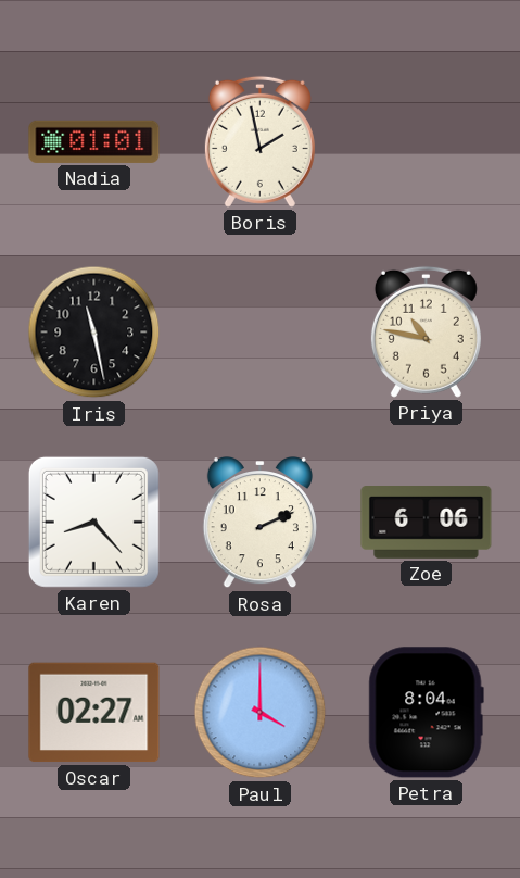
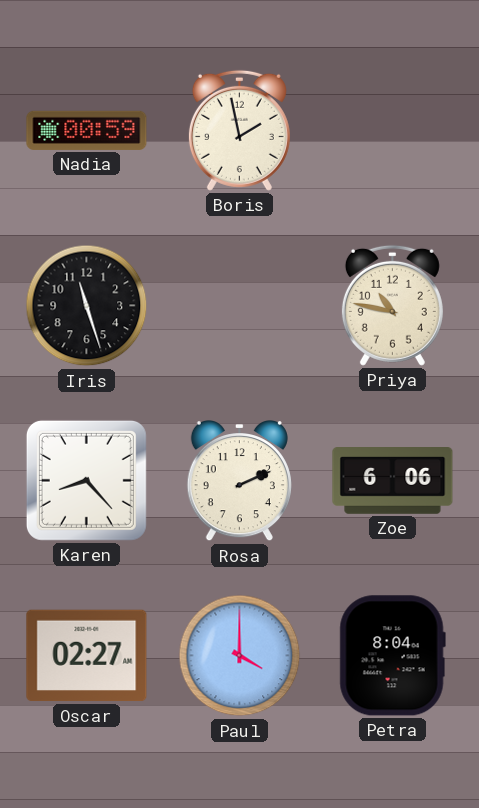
Nadia: 01:01 -> 00:59 (87, 130)
Iris: 11:28 -> 11:27 (87, 306)
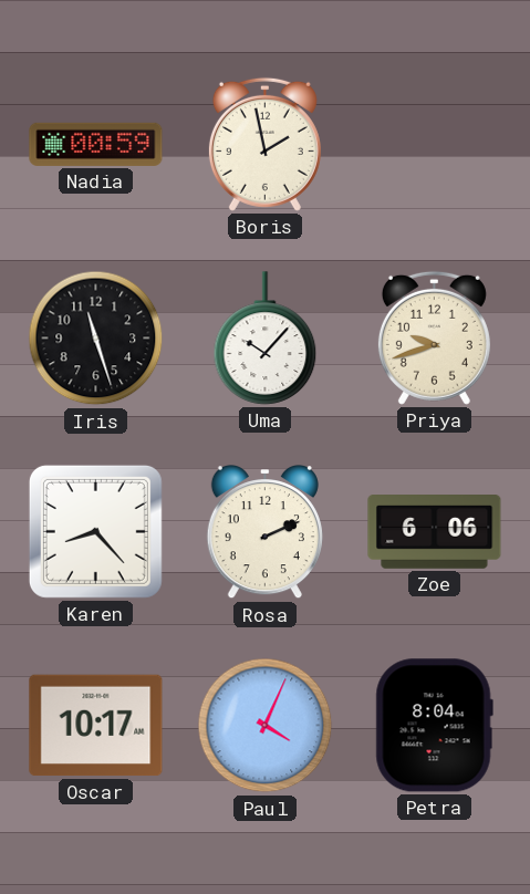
Uma: none -> 10:07 (266, 339)
Priya: 10:47 -> 9:42 (434, 337)
Oscar: 02:27 -> 10:17 (96, 726)
Paul: 4:00 -> 4:04 (266, 726)
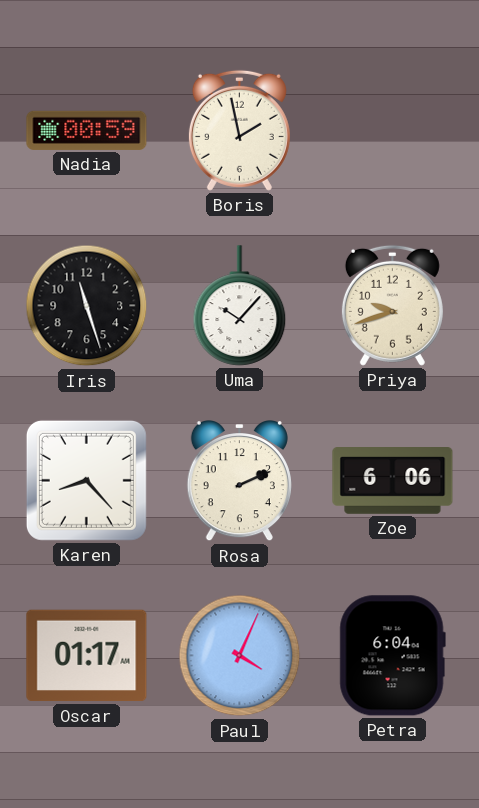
Oscar: 10:17 -> 01:17 (87, 656)
Petra: 8:04 -> 6:04 (392, 656)
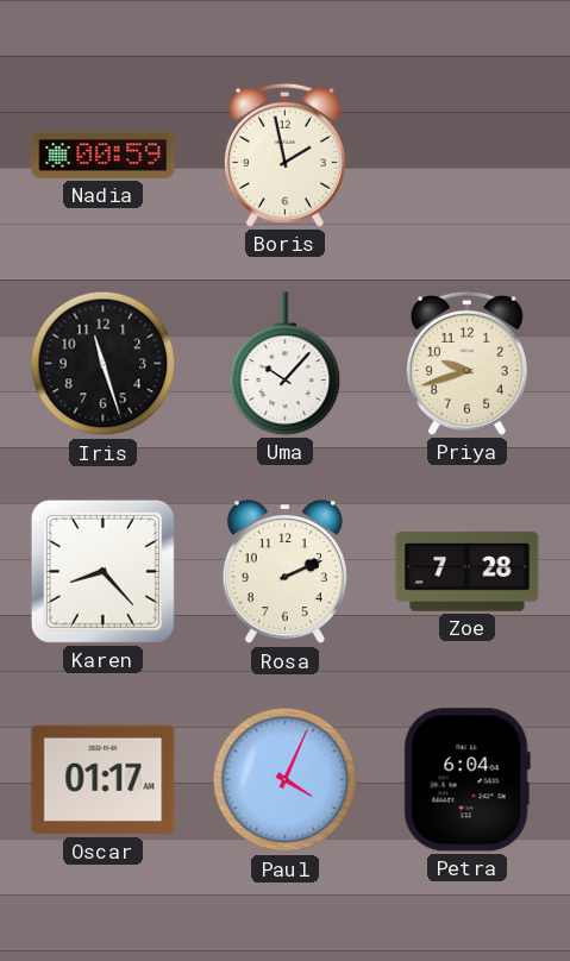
Zoe: 6:06 -> 7:28 (468, 572)
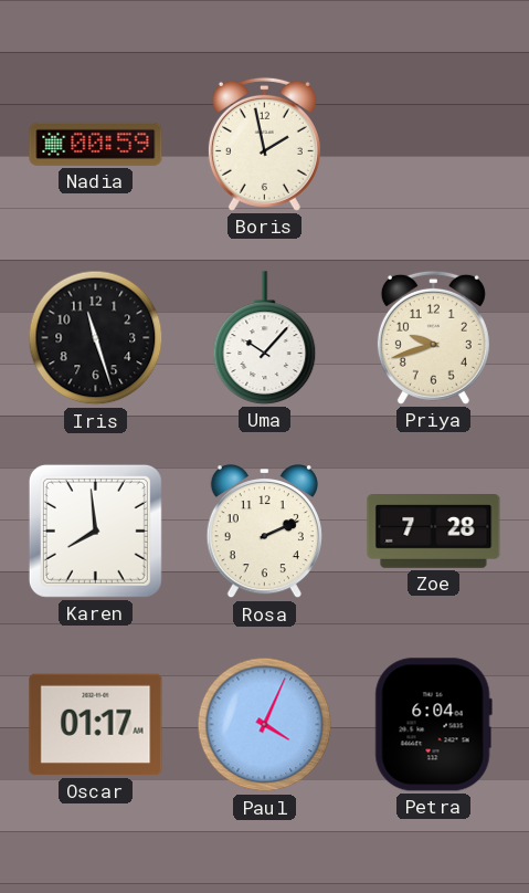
Karen: 8:23 -> 7:59 (95, 530)
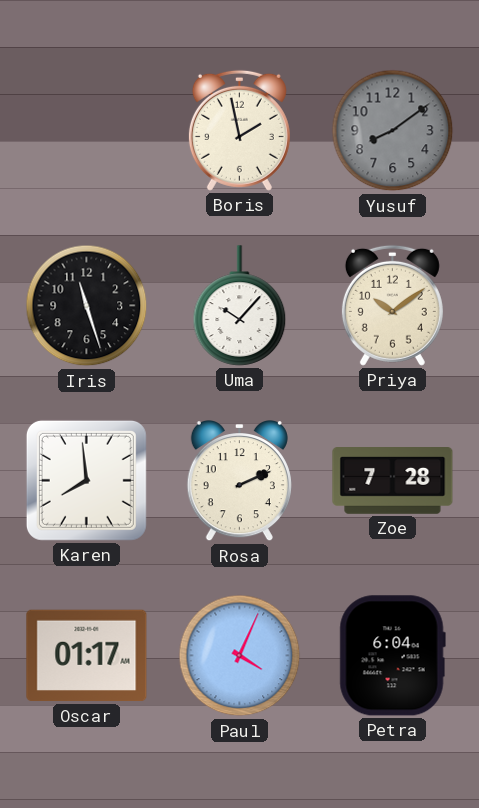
Nadia: 00:59 -> none (96, 144)
Yusuf: none -> 8:09 (393, 131)
Priya: 9:42 -> 10:09 (392, 305)
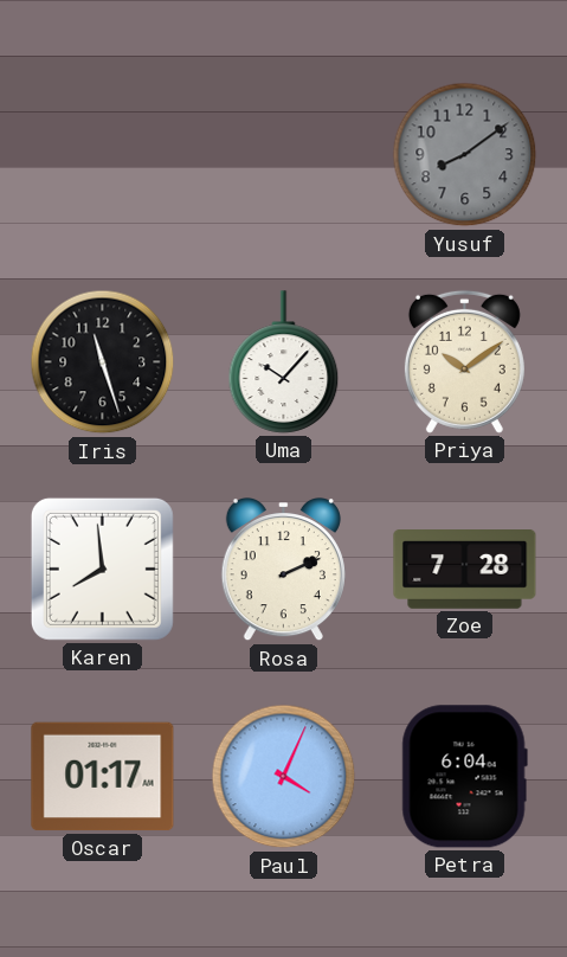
Boris: 1:58 -> none (239, 130)
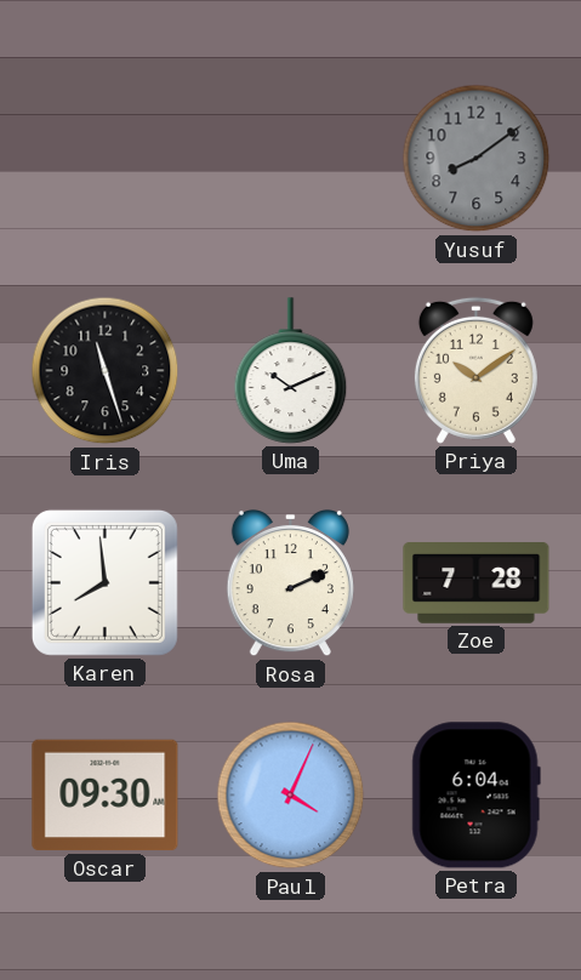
Uma: 10:07 -> 10:11 (291, 371)
Oscar: 01:17 -> 09:30 (106, 796)
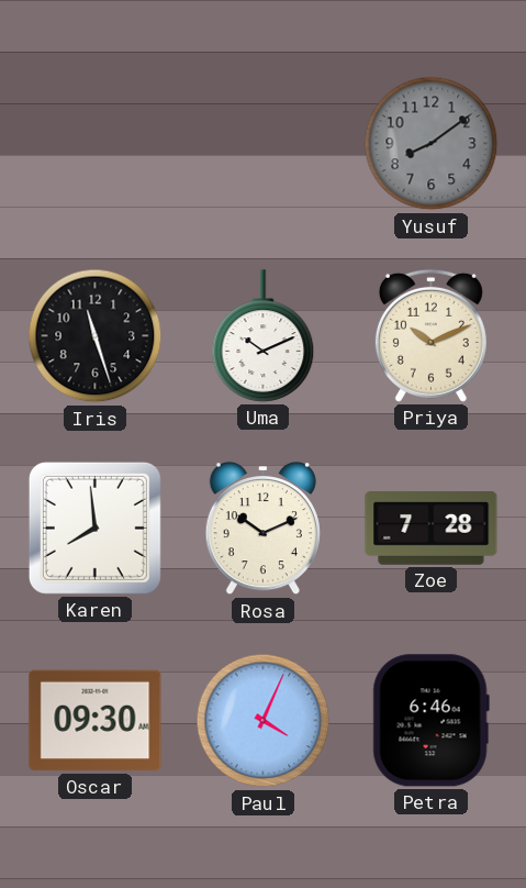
Priya: 10:09 -> 10:11 (430, 335)
Rosa: 2:11 -> 10:11 (262, 530)
Petra: 6:04 -> 6:46 (430, 721)
